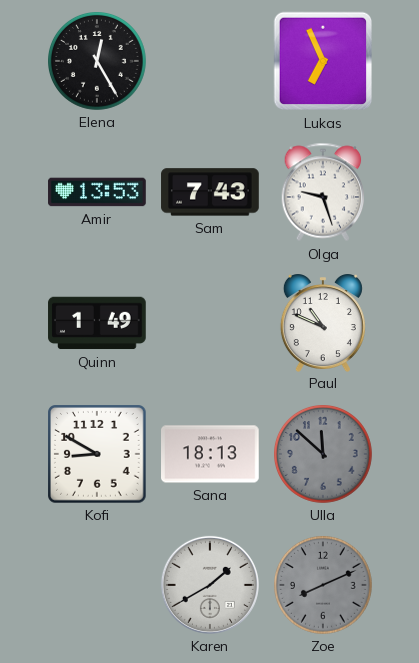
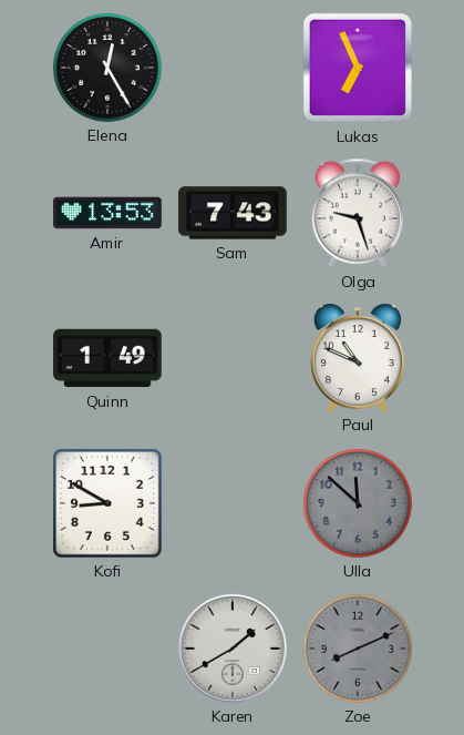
Sana: 18:13 -> none (210, 454)
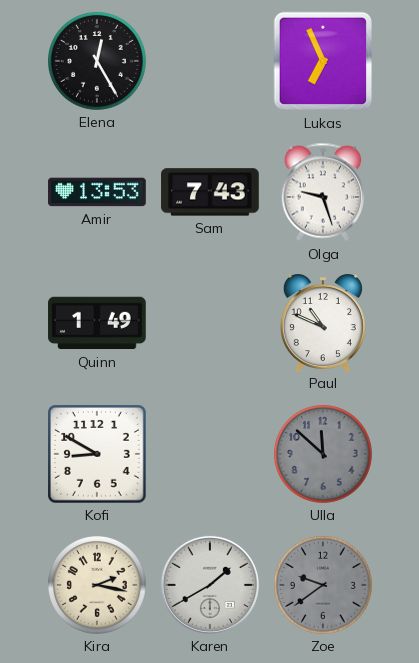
Kira: none -> 2:17 (98, 586)
Zoe: 8:11 -> 9:39 (324, 586)
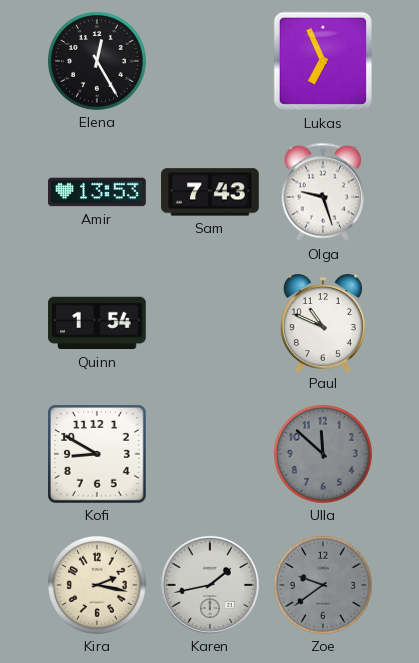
Quinn: 1:49 -> 1:54 (97, 323)
Karen: 1:40 -> 1:43 (210, 585)
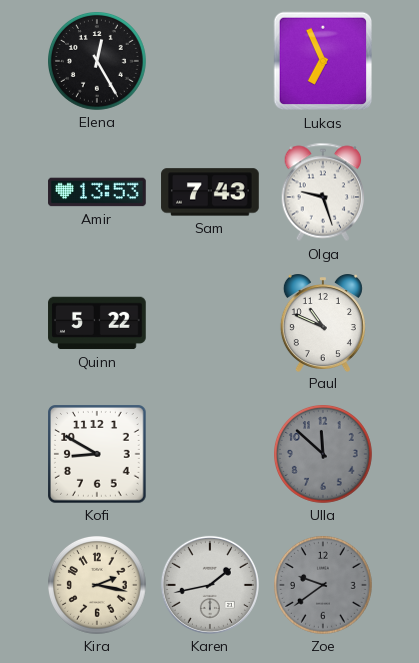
Quinn: 1:54 -> 5:22 (97, 323)
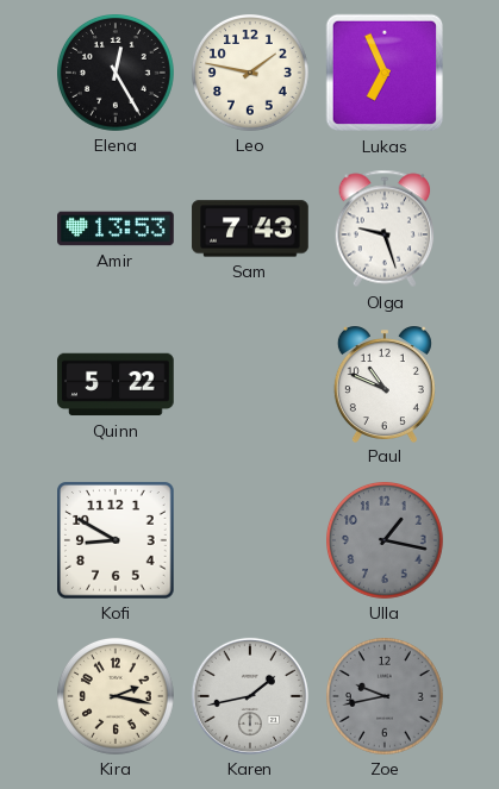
Leo: none -> 1:47 (251, 74)
Ulla: 11:52 -> 1:17 (386, 541)
Zoe: 9:39 -> 9:43 (386, 697)
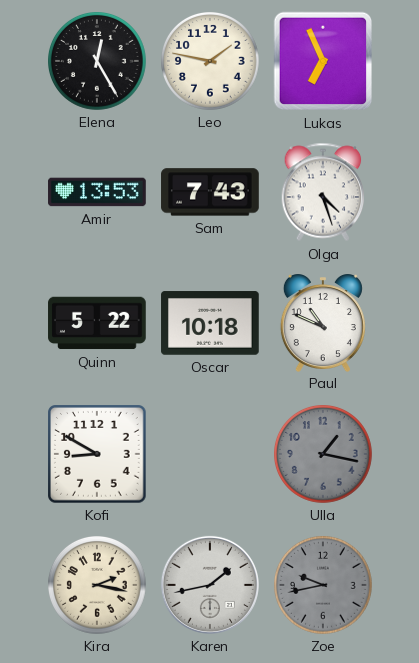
Olga: 9:27 -> 4:27 (323, 192)
Oscar: none -> 10:18 (210, 323)
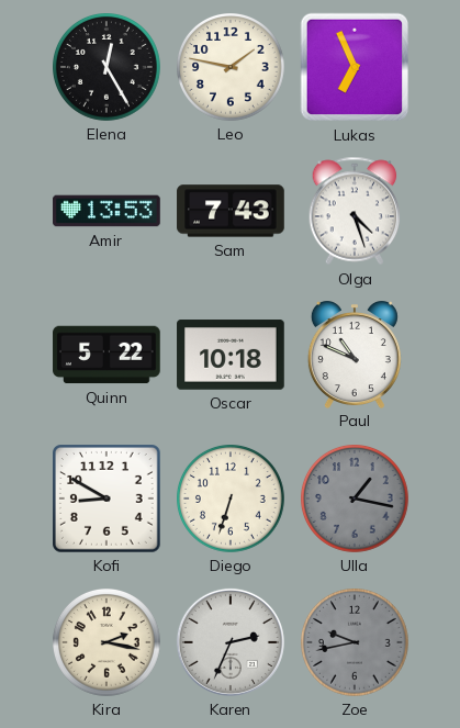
Diego: none -> 6:33 (232, 500)
Karen: 1:43 -> 2:34 (231, 642)
